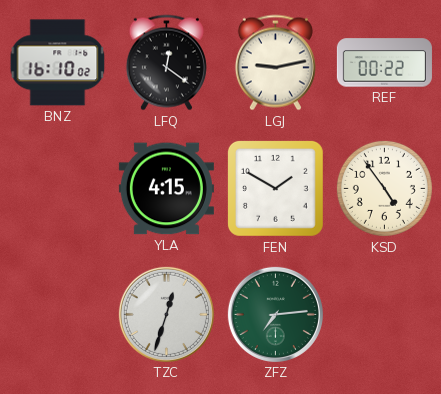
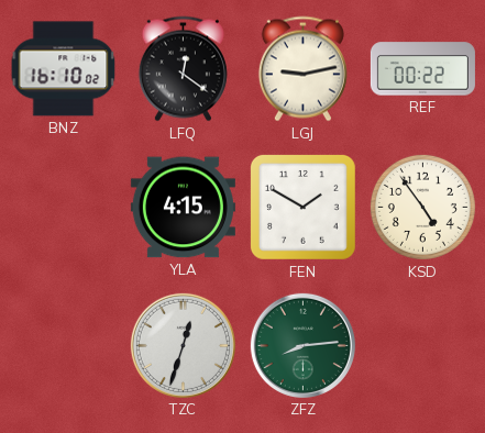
ZFZ: 7:14 -> 8:14 (302, 345)
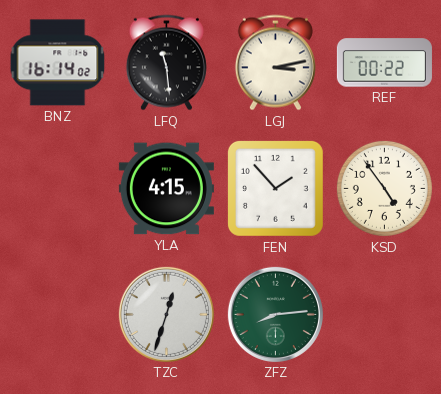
BNZ: 16:10 -> 16:14 (58, 63)
LFQ: 12:21 -> 11:29 (166, 63)
LGJ: 9:13 -> 3:13 (275, 63)
FEN: 1:50 -> 1:53 (275, 188)
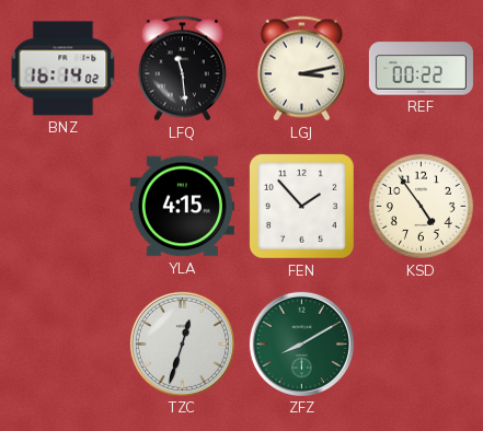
ZFZ: 8:14 -> 8:10 (301, 343)
